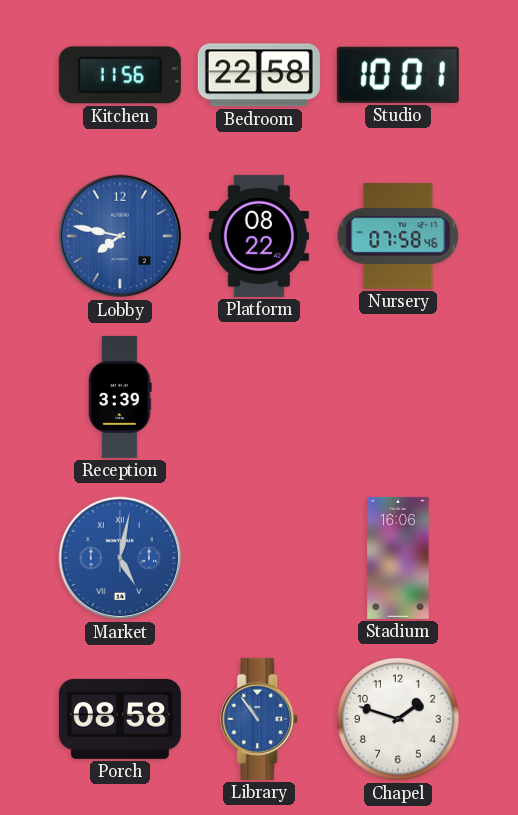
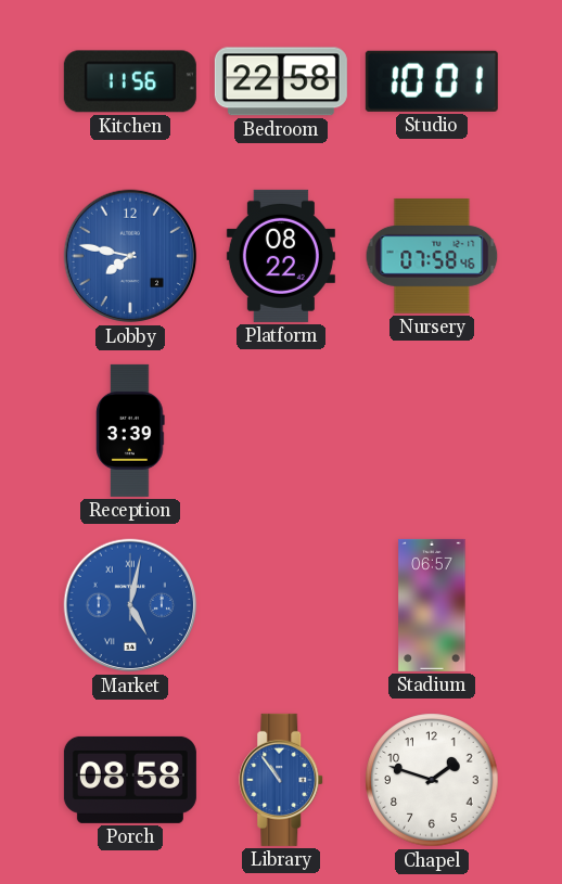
Stadium: 16:06 -> 06:57 (432, 605)
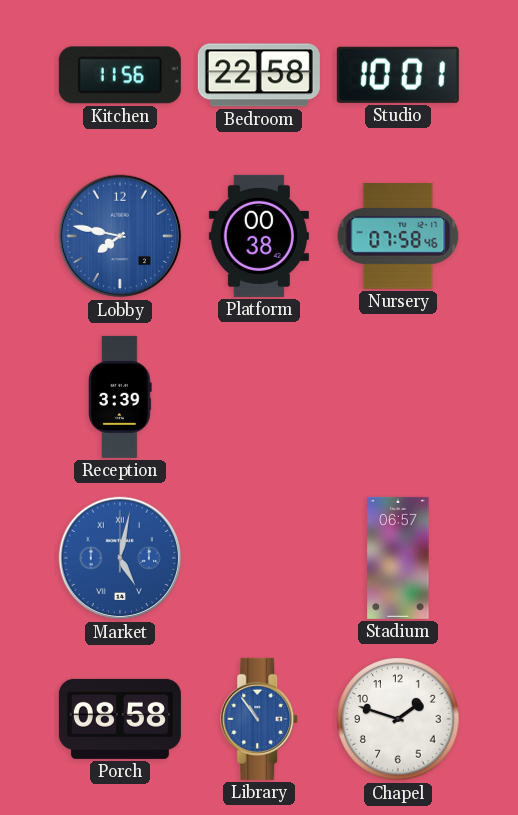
Platform: 08:22 -> 00:38 (259, 236)
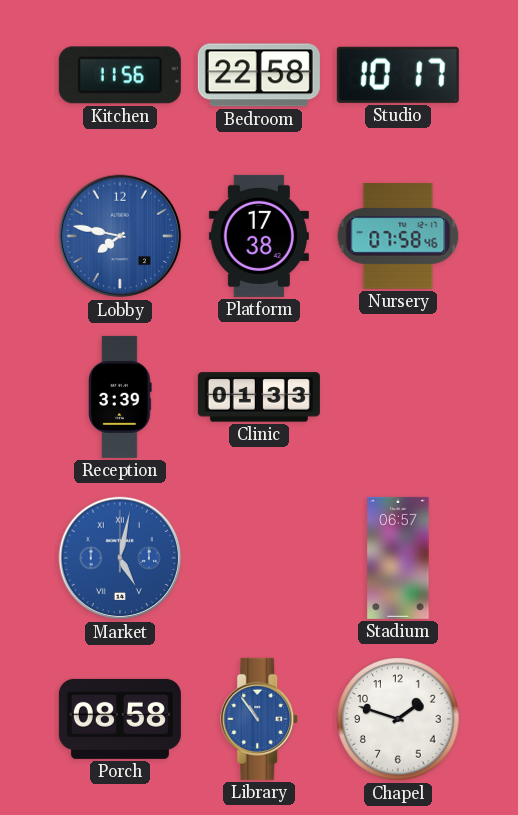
Studio: 10:01 -> 10:17 (398, 75)
Platform: 00:38 -> 17:38 (259, 236)
Clinic: none -> 01:33 (259, 397)
